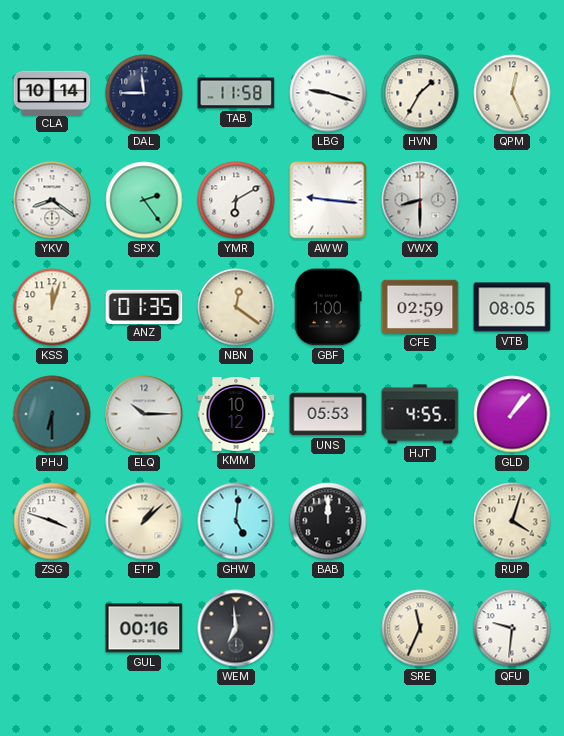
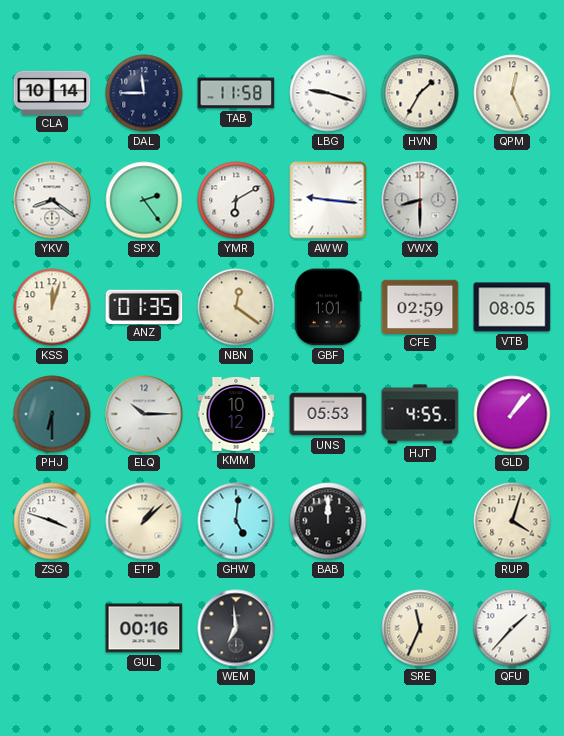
GBF: 1:00 -> 1:01 (328, 307)
QFU: 9:31 -> 1:37 (512, 628)
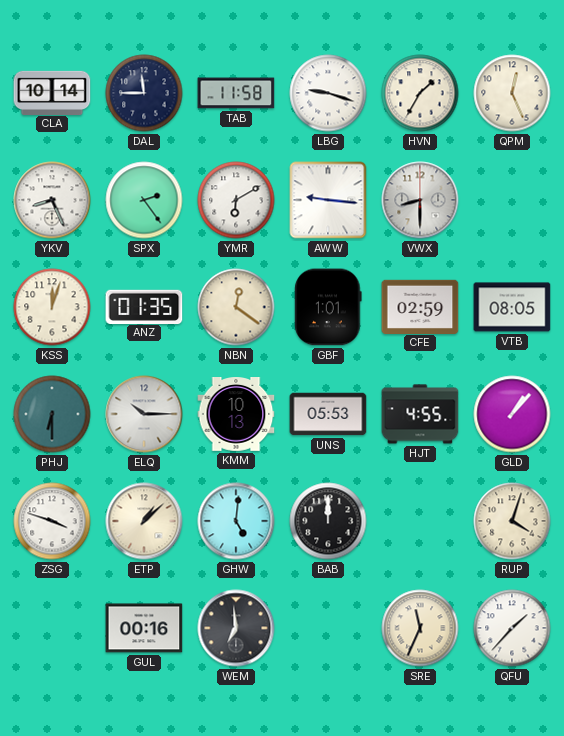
YKV: 8:21 -> 8:26 (52, 200)
KMM: 10:12 -> 10:13 (236, 415)
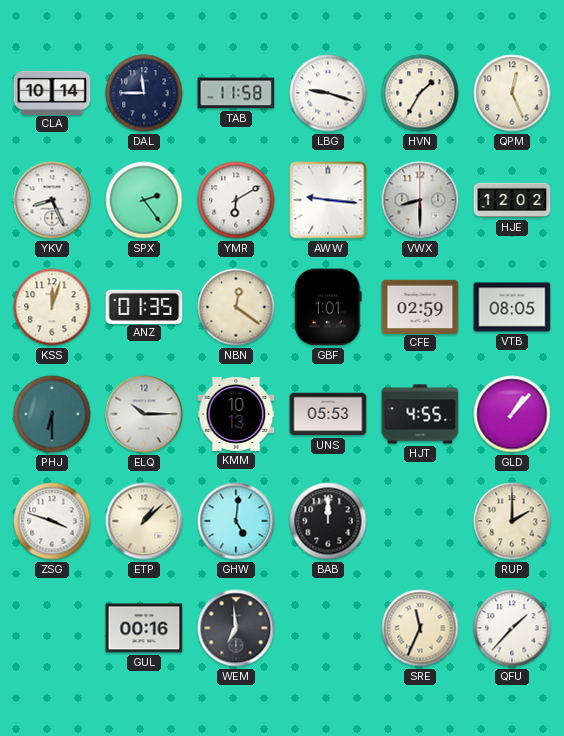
HJE: none -> 12:02 (512, 200)
RUP: 4:03 -> 2:00 (512, 521)
